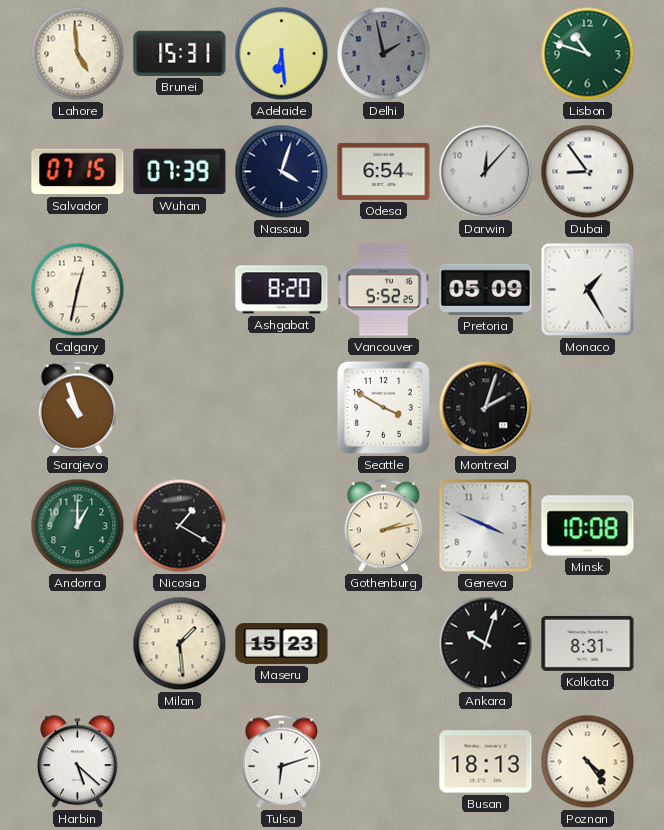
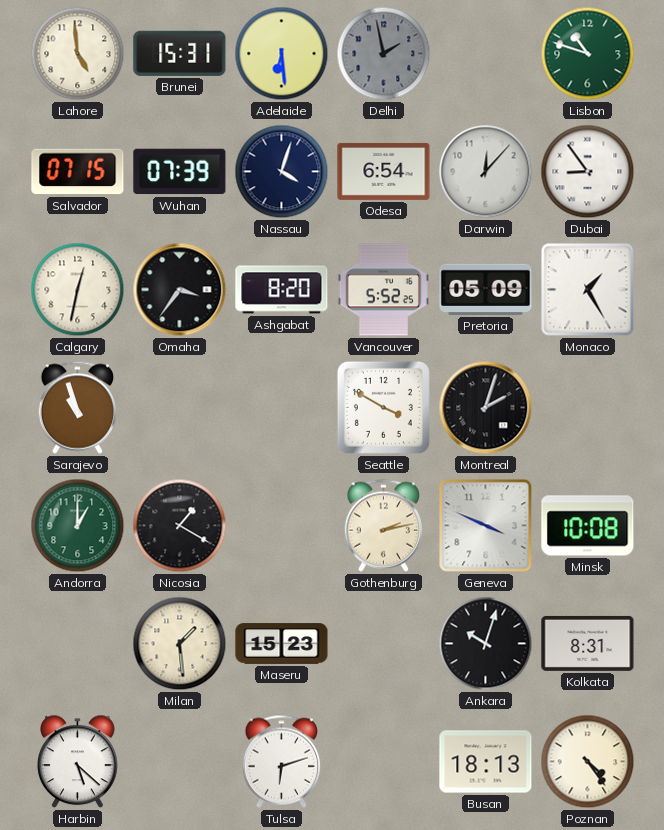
Omaha: none -> 3:36 (180, 290)
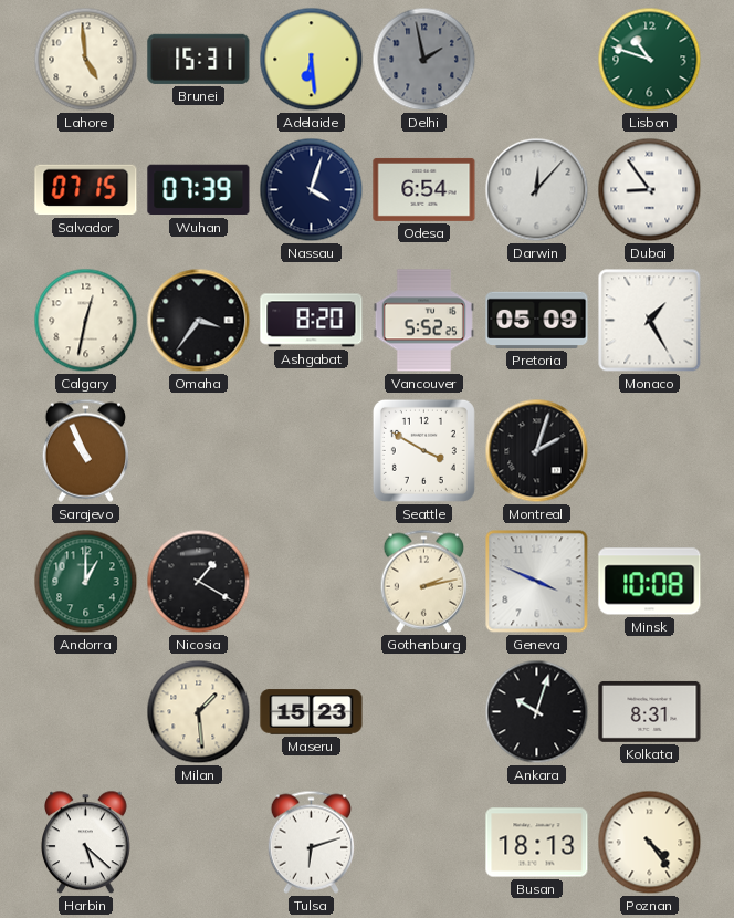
Sarajevo: 10:57 -> 10:56 (85, 450)
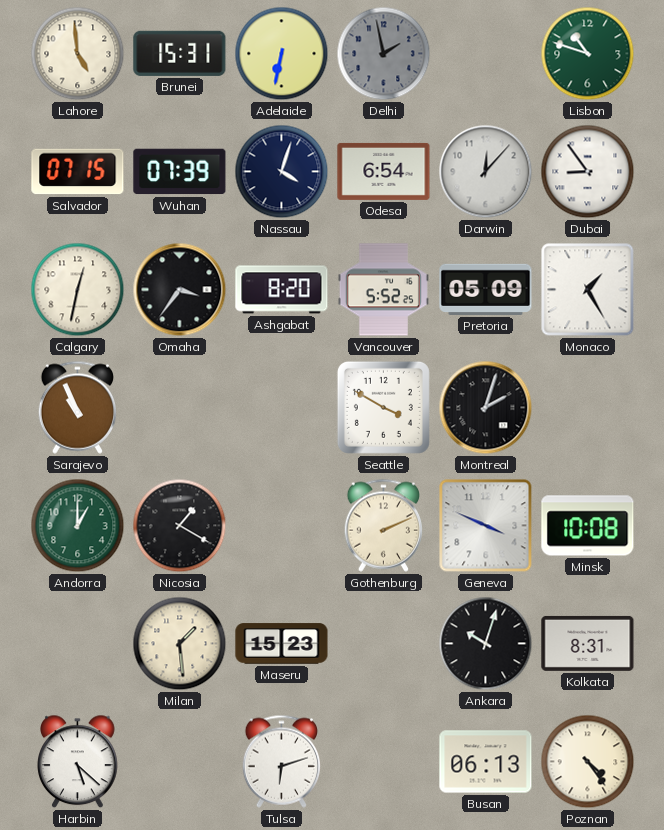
Adelaide: 6:29 -> 6:32 (282, 54)
Gothenburg: 2:13 -> 2:11 (383, 525)
Busan: 18:13 -> 06:13 (486, 762)
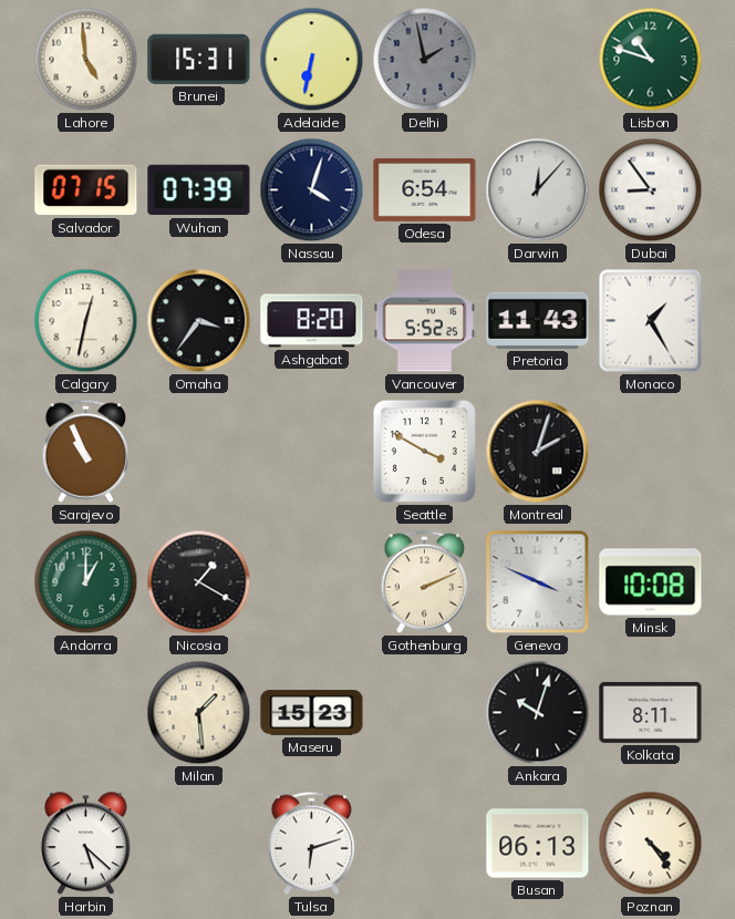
Pretoria: 05:09 -> 11:43 (538, 320)
Kolkata: 8:31 -> 8:11 (651, 712)
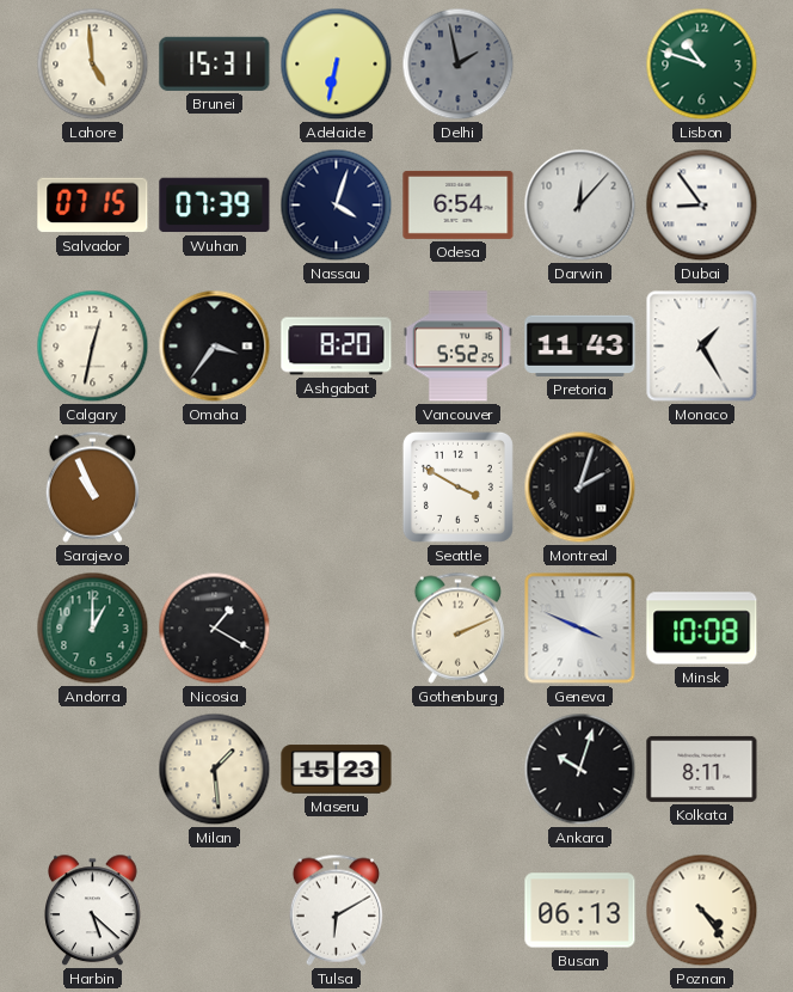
Tulsa: 6:12 -> 6:10 (336, 910)
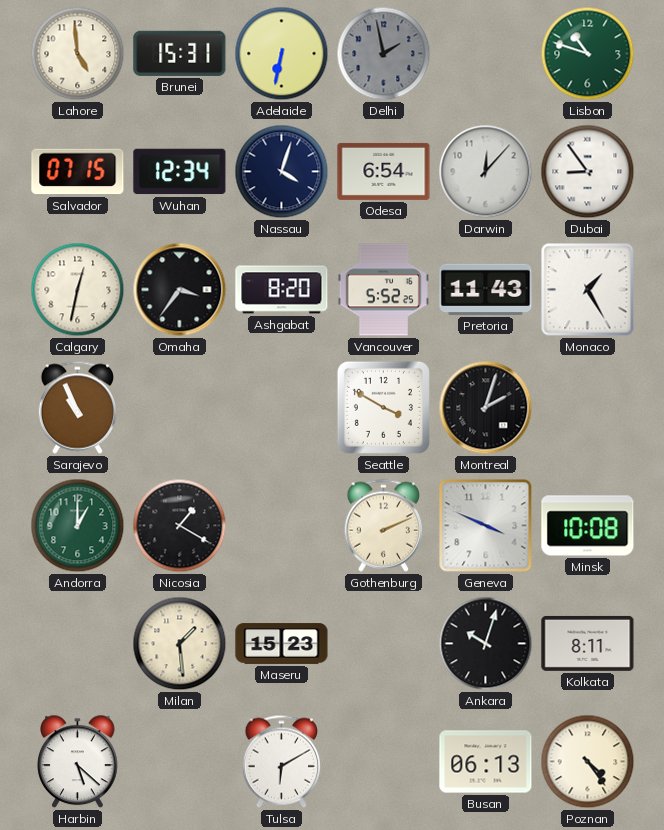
Wuhan: 07:39 -> 12:34 (180, 172)
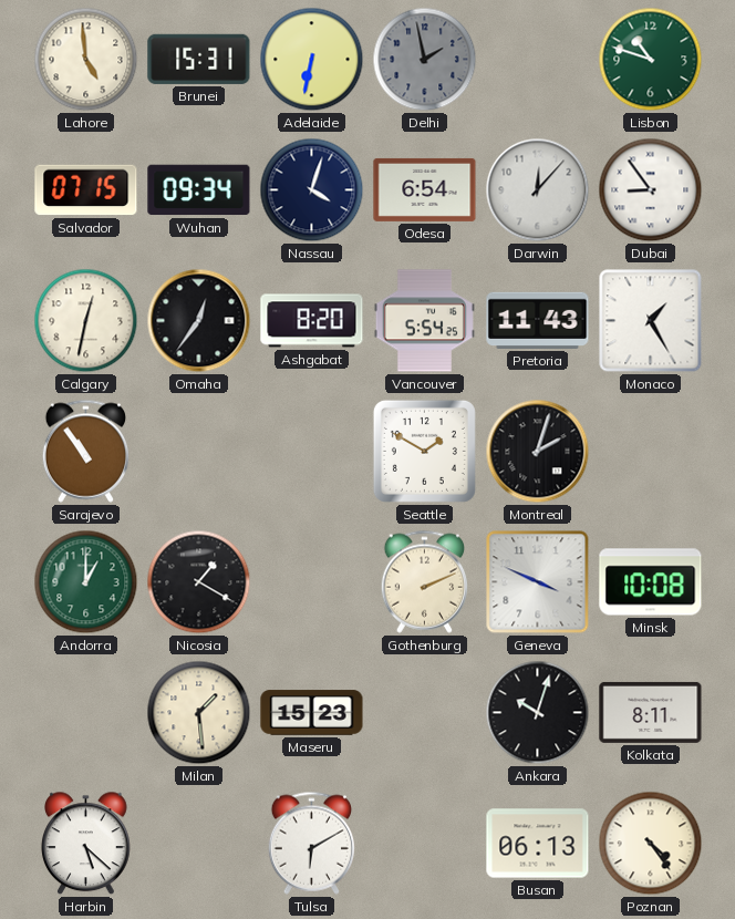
Wuhan: 12:34 -> 09:34 (199, 190)
Omaha: 3:36 -> 12:36 (199, 321)
Vancouver: 5:52 -> 5:54 (424, 321)
Sarajevo: 10:56 -> 10:54 (85, 451)
Seattle: 3:50 -> 1:50 (424, 451)
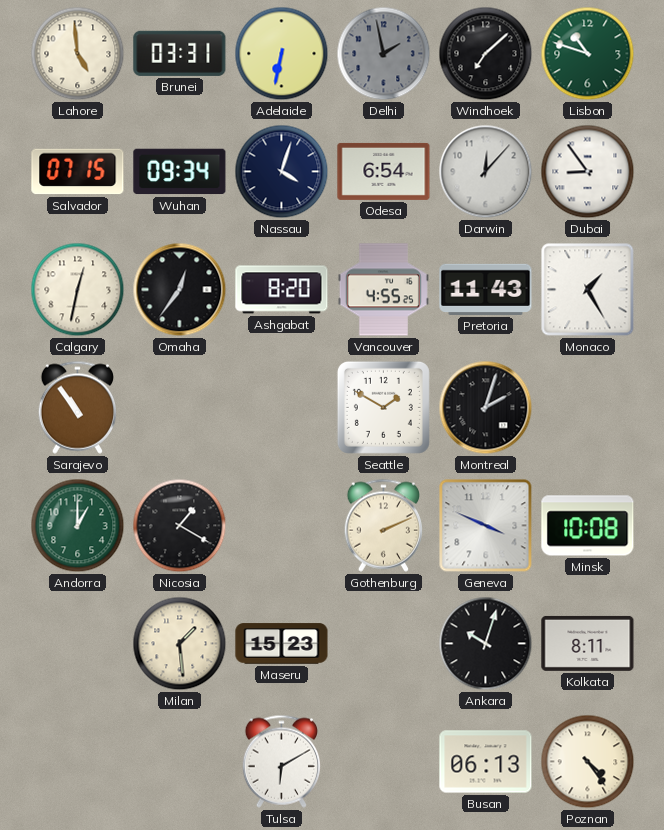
Brunei: 15:31 -> 03:31 (180, 53)
Windhoek: none -> 7:08 (486, 54)
Vancouver: 5:54 -> 4:55 (383, 290)
Harbin: 5:22 -> none (86, 844)
